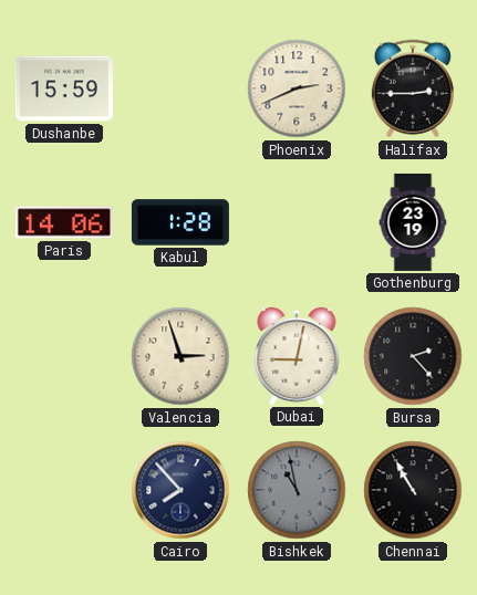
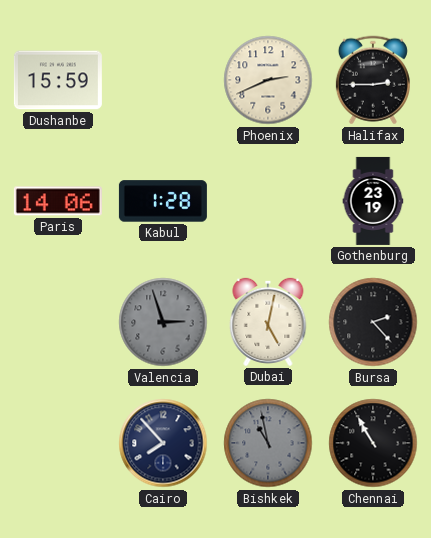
Valencia dial: cream -> grey (163, 322)
Dubai: 9:02 -> 5:02 (268, 322)
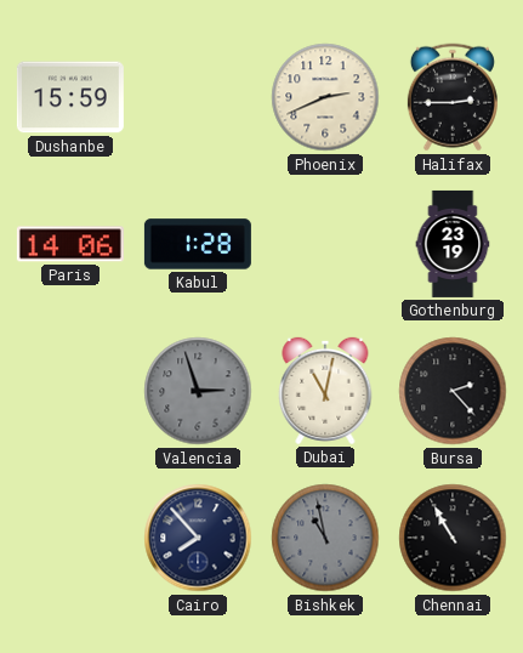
Dubai: 5:02 -> 11:02 (325, 391)
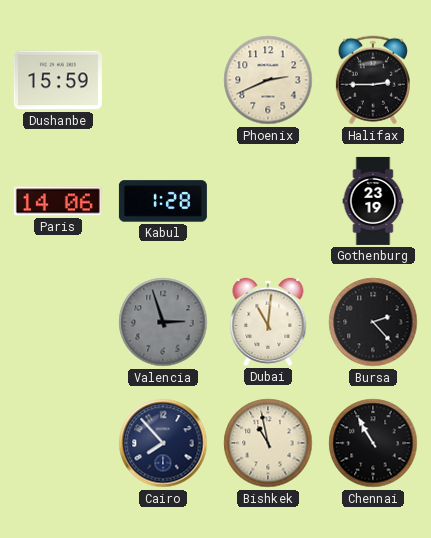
Dubai: 11:02 -> 11:01 (268, 322)
Bishkek dial: grey -> cream (268, 443)
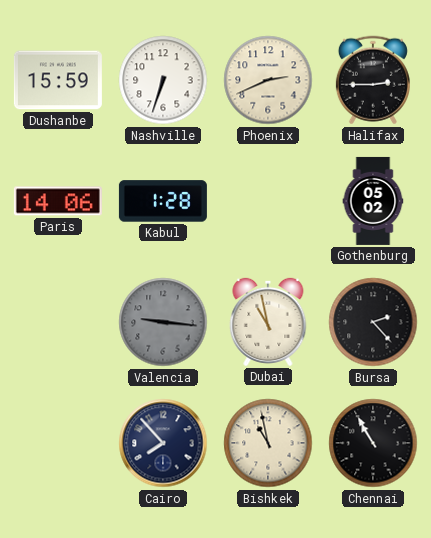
Nashville: none -> 6:33 (163, 80)
Gothenburg: 23:19 -> 05:02 (373, 201)
Valencia: 2:57 -> 9:16 (163, 322)
Dubai: 11:01 -> 10:58 (268, 322)
